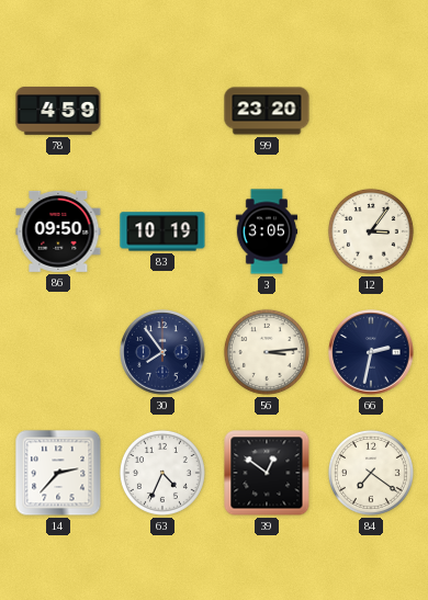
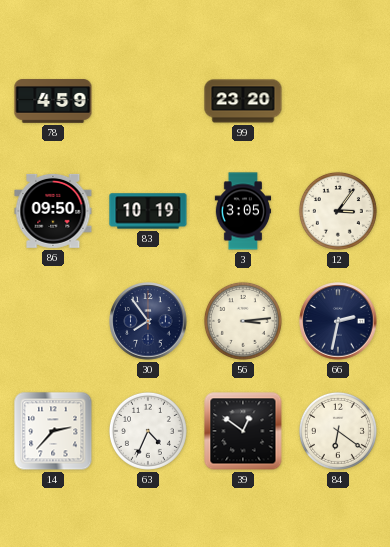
84: 7:21 -> 6:21 (338, 431)
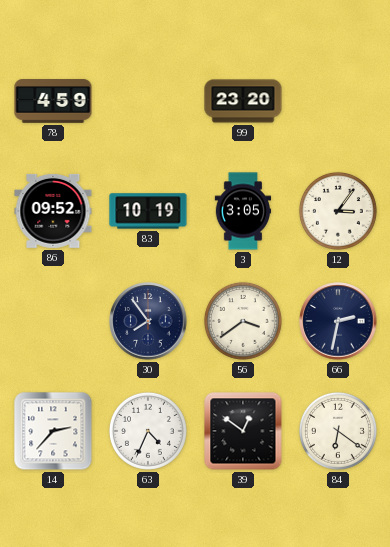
86: 09:50 -> 09:52 (53, 211)
56: 3:14 -> 3:39 (243, 321)
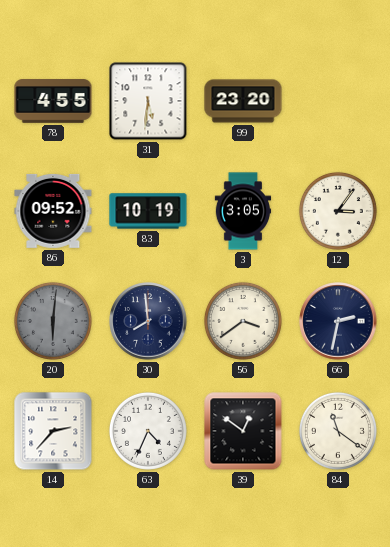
78: 4:59 -> 4:55 (53, 101)
31: none -> 5:31 (148, 101)
20: none -> 6:01 (53, 321)
30: 7:54 -> 7:59 (148, 321)
84: 6:21 -> 11:21 (338, 431)
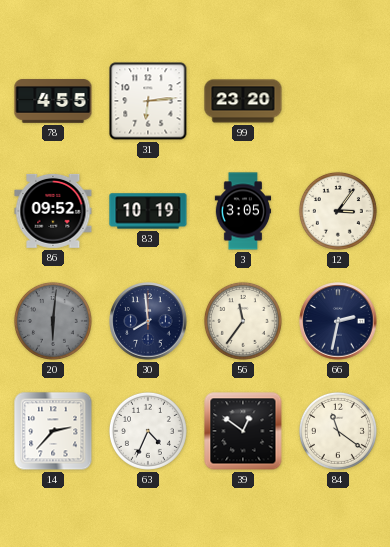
31: 5:31 -> 6:14 (148, 101)
56: 3:39 -> 11:36 (243, 321)
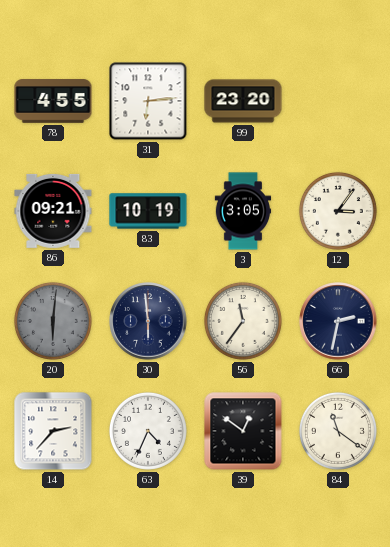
86: 09:52 -> 09:21 (53, 211)
30: 7:59 -> 5:59 (148, 321)
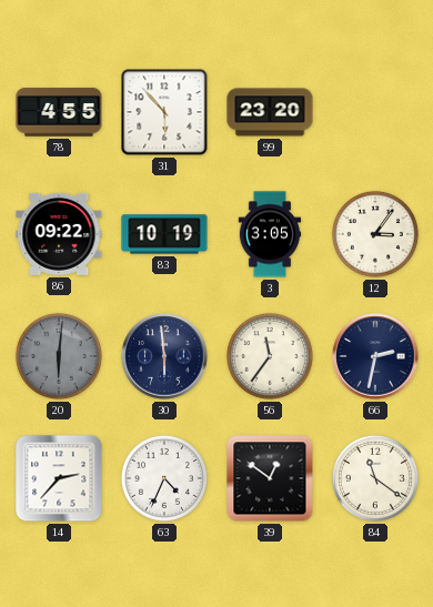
31: 6:14 -> 5:53 (164, 112)
86: 09:21 -> 09:22 (59, 234)
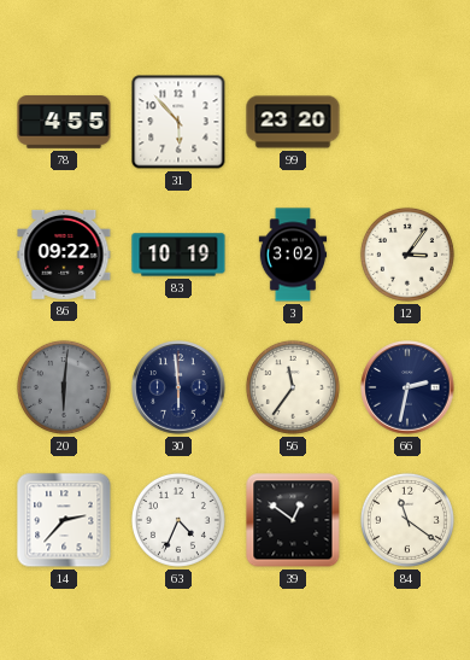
3: 3:05 -> 3:02 (293, 255)
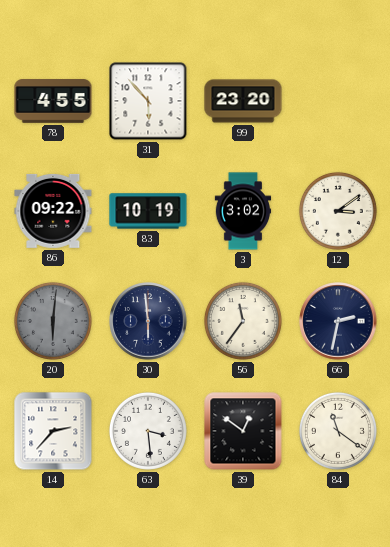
12: 3:06 -> 3:09 (338, 211)
63: 4:34 -> 3:29 (148, 431)
